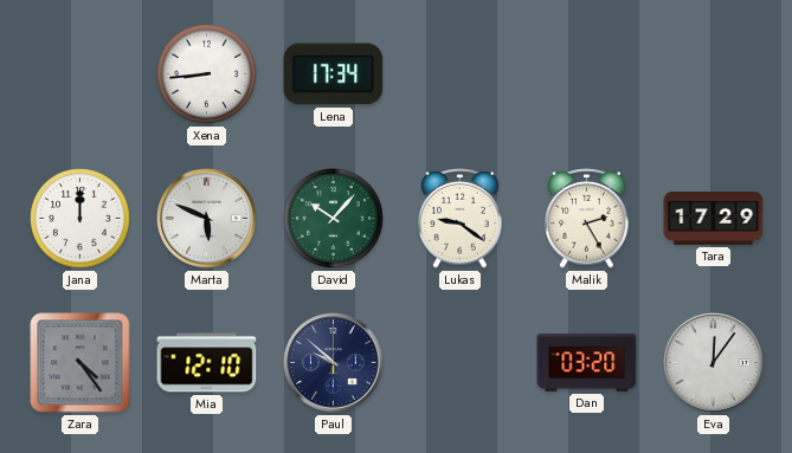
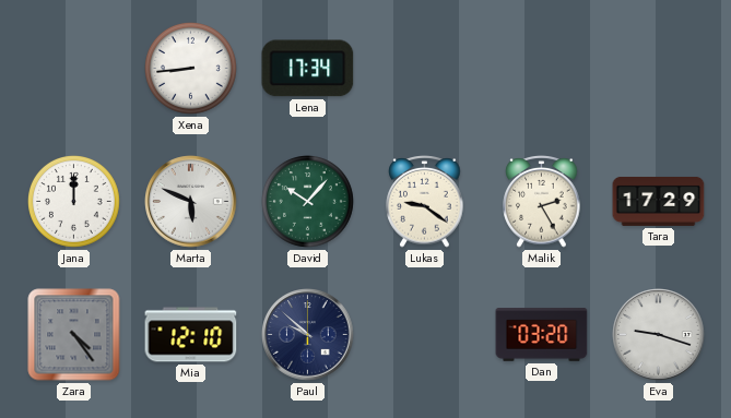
Eva: 12:06 -> 9:18 (659, 335)
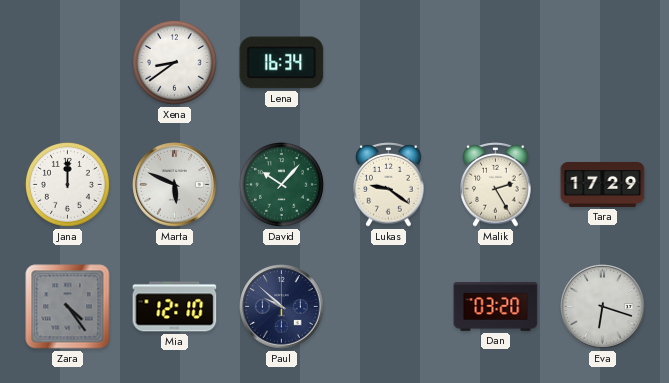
Xena: 8:44 -> 8:39 (175, 63)
Lena: 17:34 -> 16:34 (282, 63)
Eva: 9:18 -> 6:18 (603, 307)
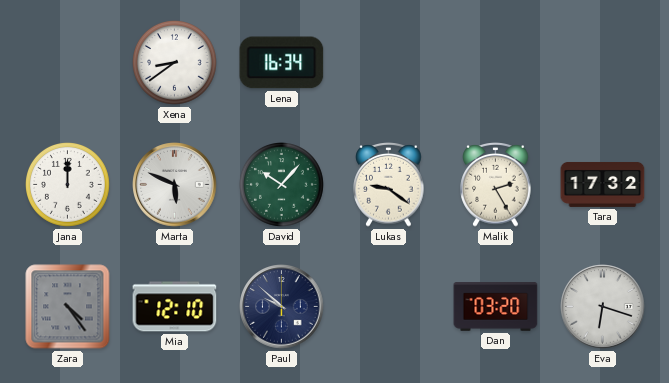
Tara: 17:29 -> 17:32 (603, 184)
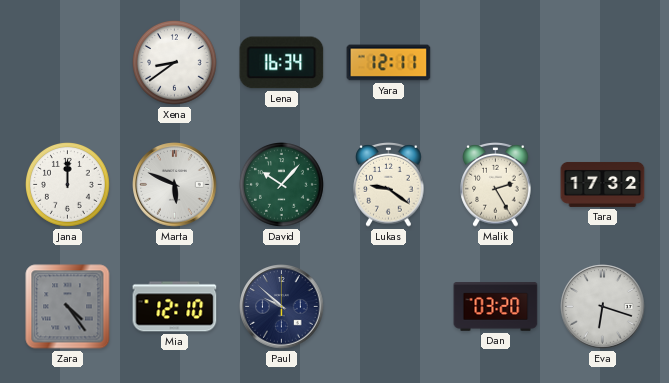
Yara: none -> 12:11 (389, 63)
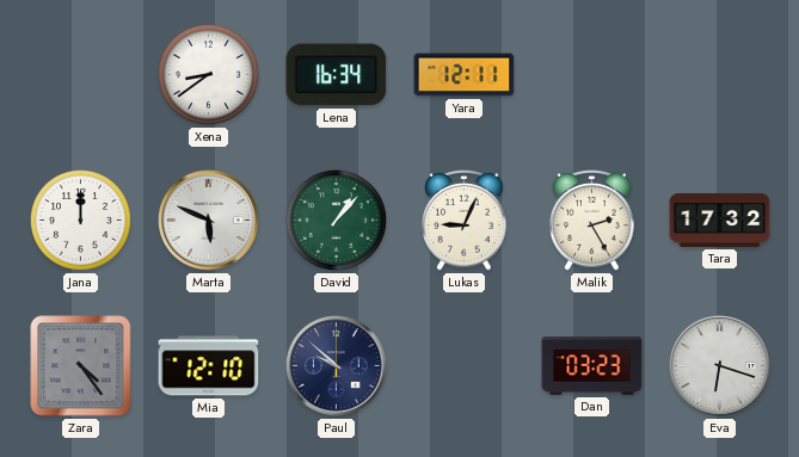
David: 10:07 -> 1:07 (337, 221)
Lukas: 9:21 -> 9:04 (465, 221)
Dan: 03:20 -> 03:23 (592, 366)
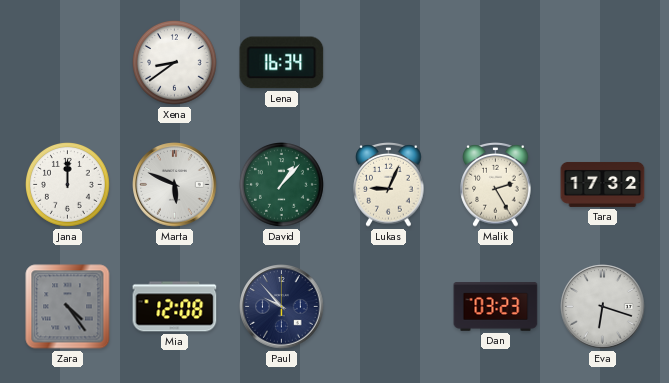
Yara: 12:11 -> none (465, 75)
Mia: 12:10 -> 12:08 (175, 307)
Paul: 9:52 -> 9:53 (282, 307)
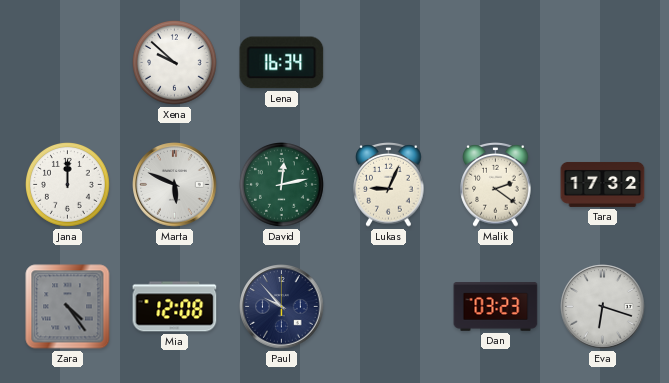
Xena: 8:39 -> 9:52 (175, 63)
David: 1:07 -> 12:13 (282, 185)
Malik: 2:25 -> 2:21 (496, 185)
